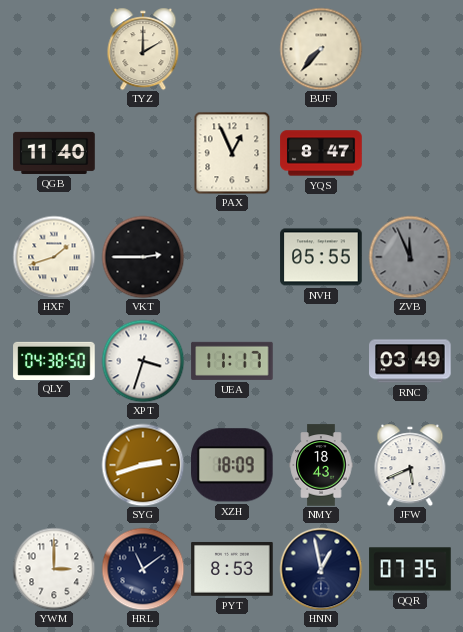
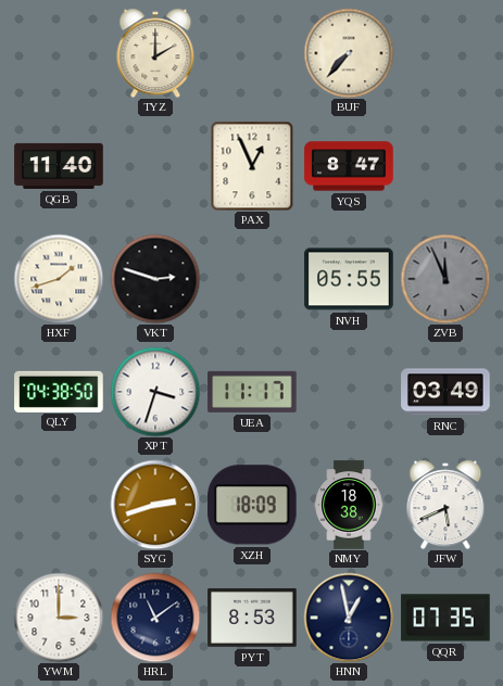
VKT: 2:45 -> 2:48 (155, 279)
NMY: 18:43 -> 18:38 (349, 505)
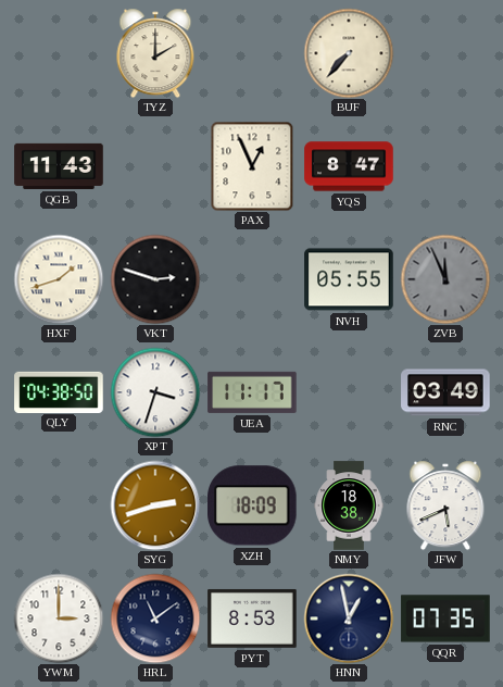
QGB: 11:40 -> 11:43 (59, 166)
